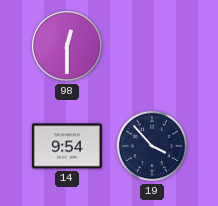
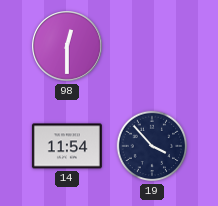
14: 9:54 -> 11:54 (67, 146)
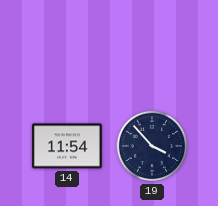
98: 12:30 -> none (68, 47)
